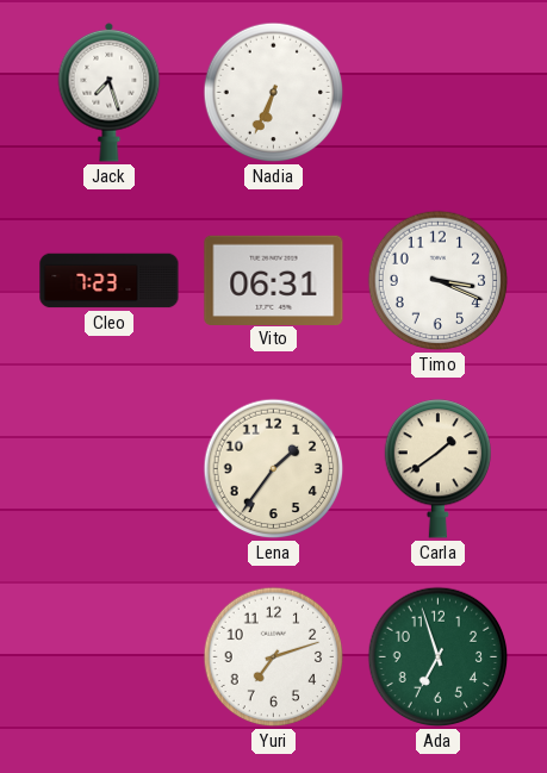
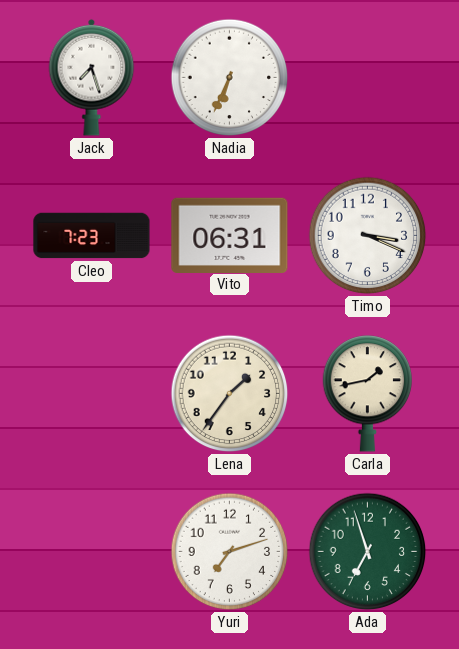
Carla: 1:39 -> 1:43 (367, 394)
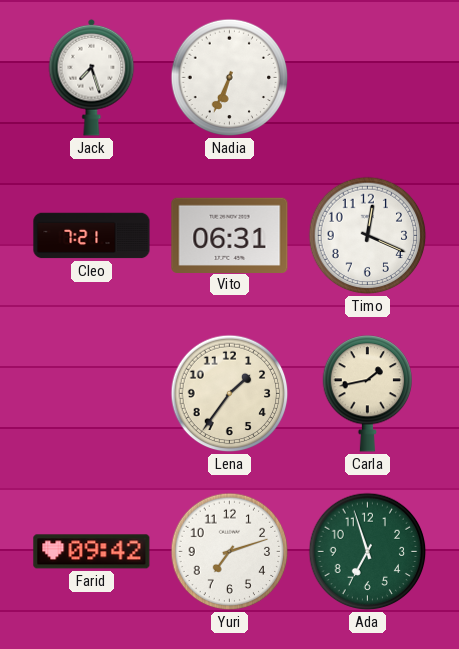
Cleo: 7:23 -> 7:21 (92, 236)
Timo: 3:19 -> 12:19 (368, 236)
Farid: none -> 09:42 (92, 552)
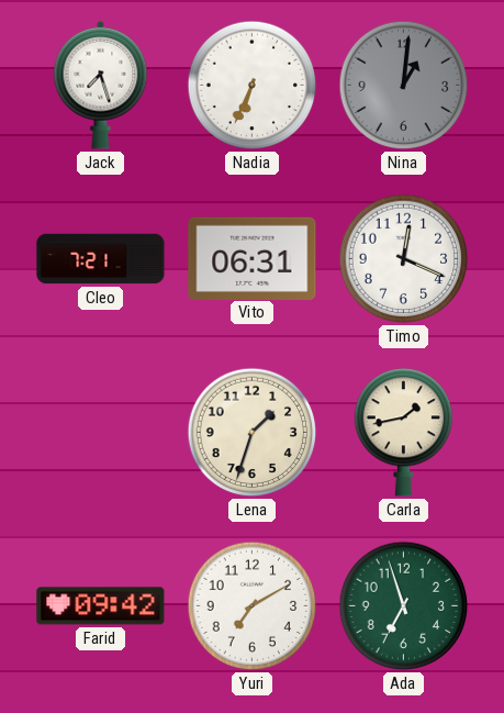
Nina: none -> 1:01 (404, 86)
Lena: 1:36 -> 1:33 (253, 433)
Yuri: 7:12 -> 7:10 (253, 606)
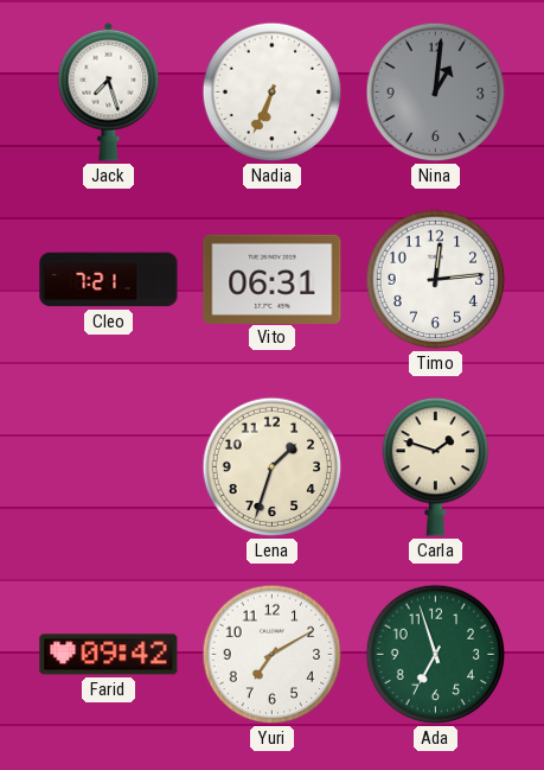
Timo: 12:19 -> 12:14 (436, 280)
Carla: 1:43 -> 1:48 (435, 467)
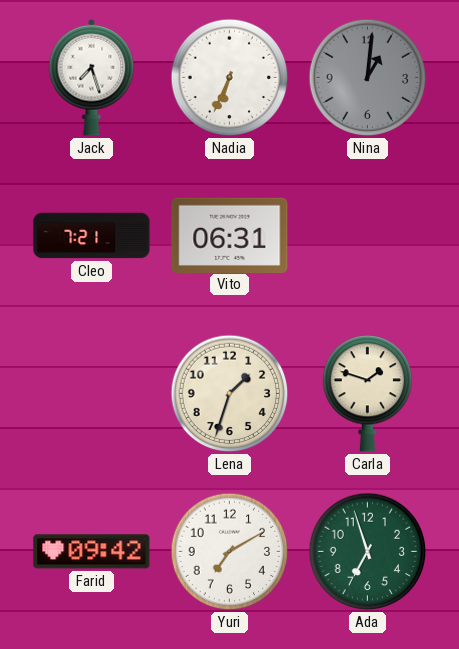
Timo: 12:14 -> none (436, 280)
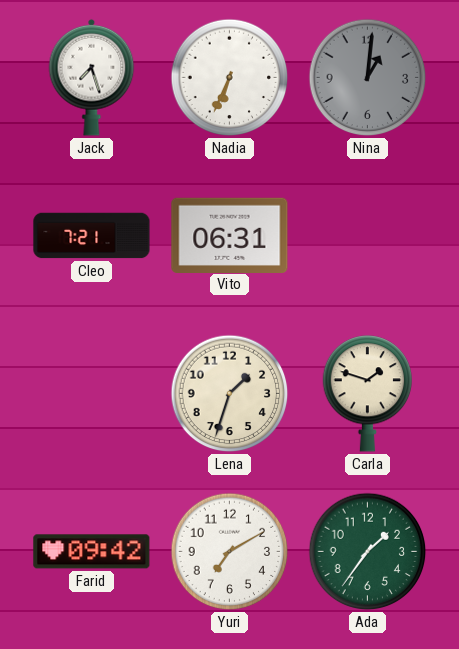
Ada: 6:57 -> 1:36 (368, 552)
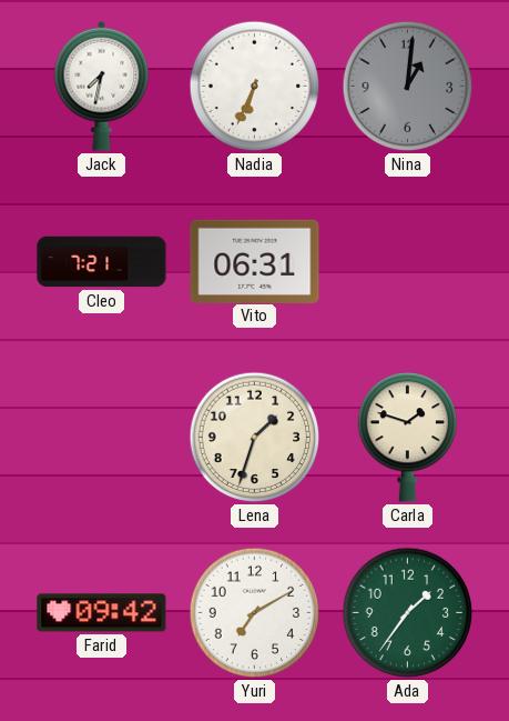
Jack: 7:27 -> 7:32 (102, 86)
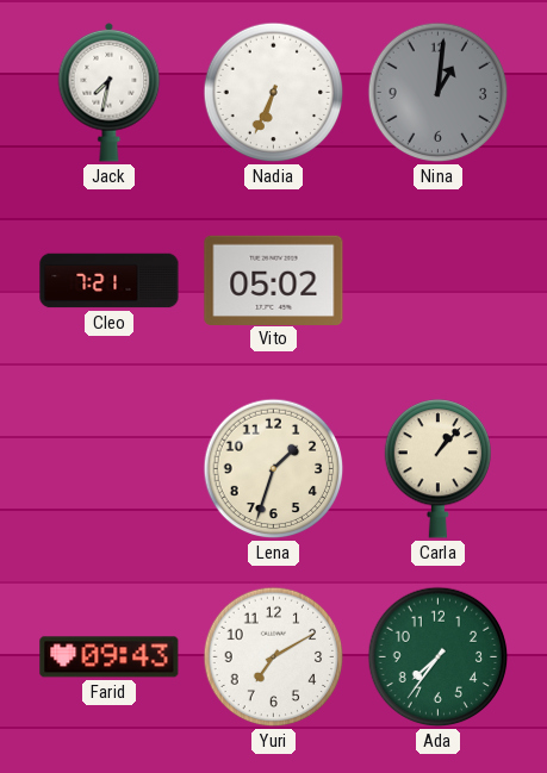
Vito: 06:31 -> 05:02 (274, 280)
Carla: 1:48 -> 1:07 (437, 469)
Farid: 09:42 -> 09:43 (110, 657)
Ada: 1:36 -> 7:36 (439, 657)
